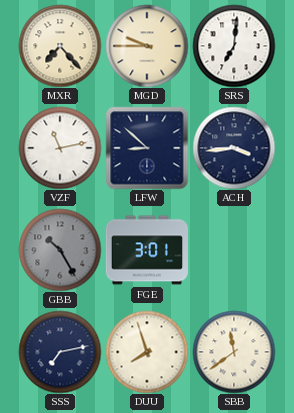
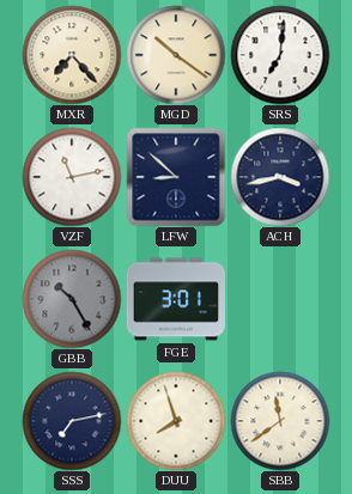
MGD: 9:45 -> 10:21 (176, 55)
ACH: 3:44 -> 3:43 (280, 177)
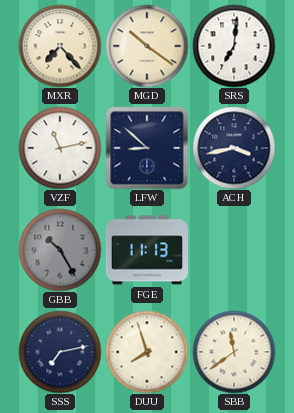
FGE: 3:01 -> 11:13 (147, 250)
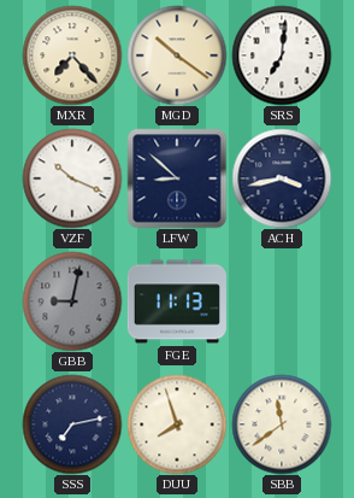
VZF: 11:13 -> 10:19 (72, 178)
GBB: 10:25 -> 9:02 (72, 301)
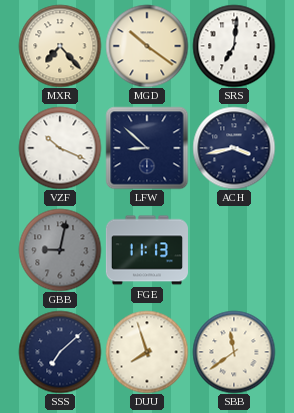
SSS: 7:13 -> 7:08 (60, 352)
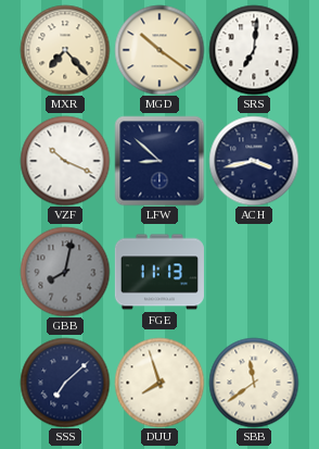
GBB: 9:02 -> 8:02 (65, 272)
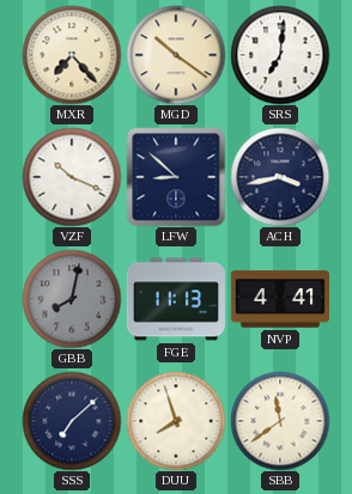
NVP: none -> 4:41 (280, 299)
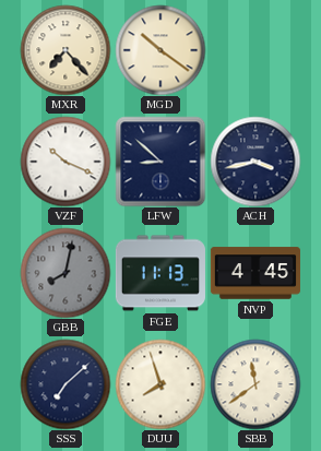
SRS: 7:01 -> none (280, 55)
NVP: 4:41 -> 4:45 (255, 273)
